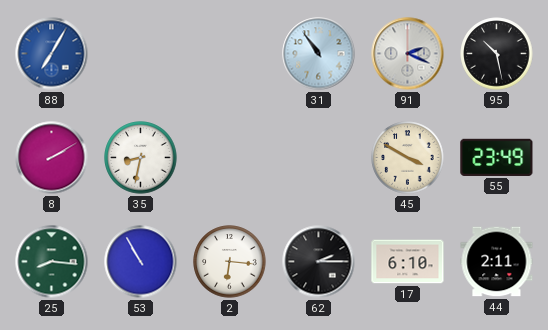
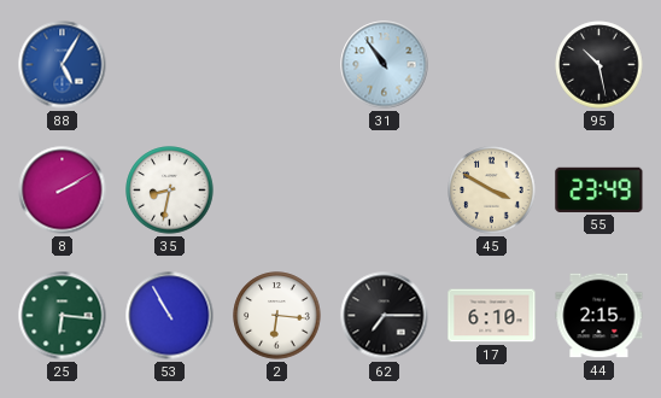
88: 7:05 -> 5:05 (63, 65)
91: 2:19 -> none (408, 54)
25: 8:16 -> 6:16 (63, 316)
62: 2:15 -> 7:15 (385, 316)
44: 2:11 -> 2:15 (599, 316)
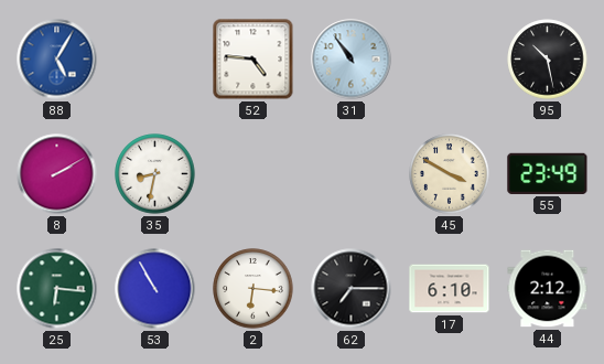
52: none -> 4:46 (254, 60)
44: 2:15 -> 2:12 (548, 289)
